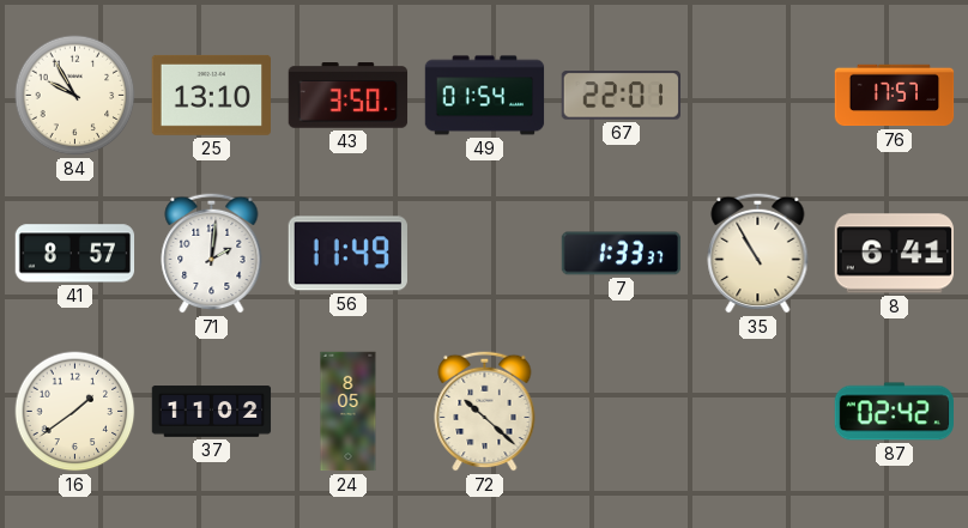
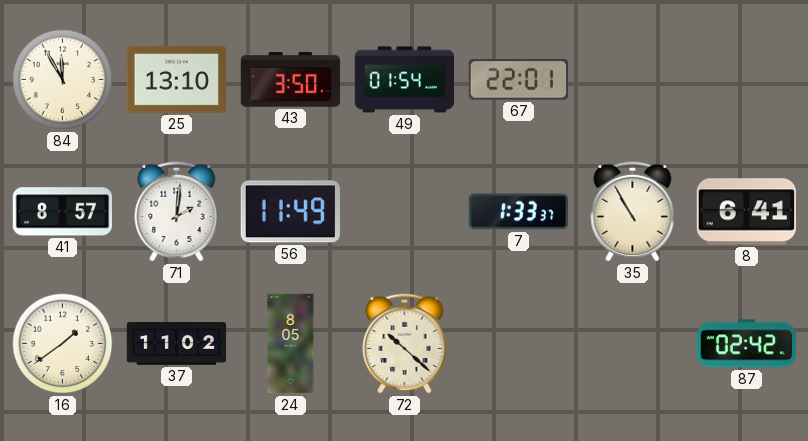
84: 9:55 -> 11:55 (63, 80)
76: 17:57 -> none (895, 96)
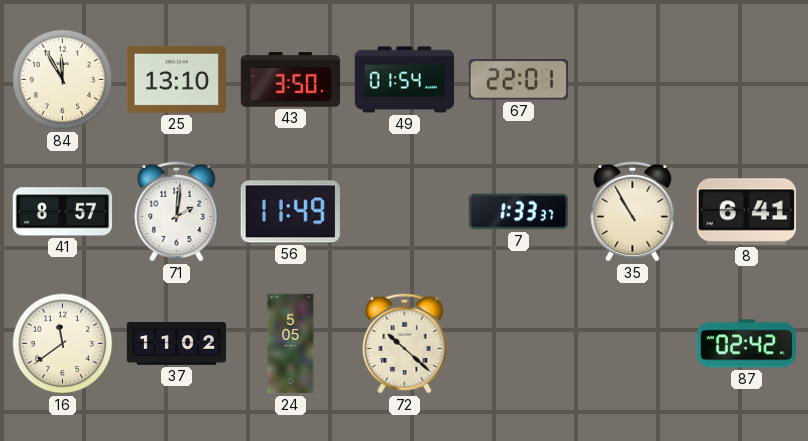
16: 1:39 -> 11:39 (63, 344)
24: 8:05 -> 5:05 (291, 344)
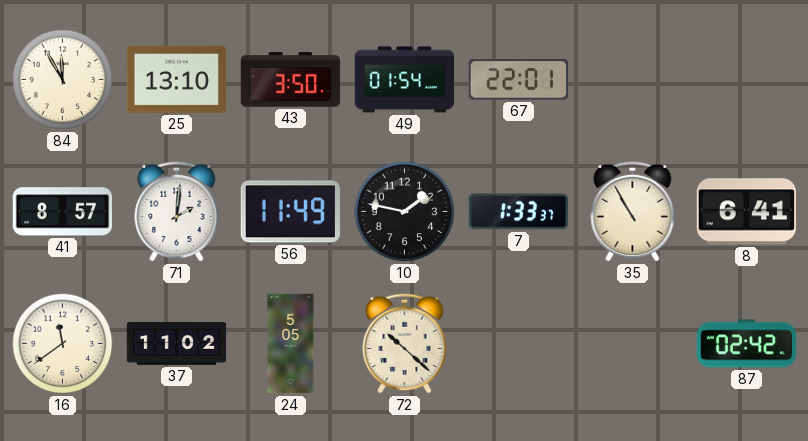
10: none -> 1:47 (405, 212)
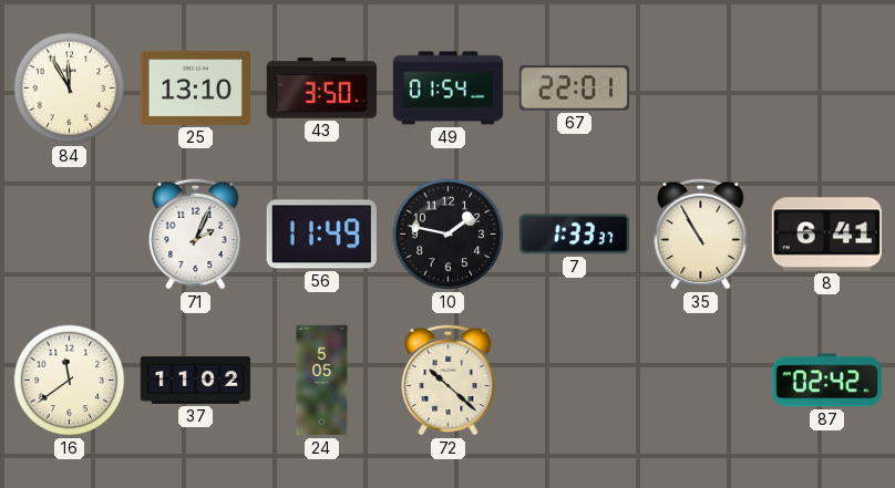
41: 8:57 -> none (63, 212)
71: 2:01 -> 2:04 (196, 233)
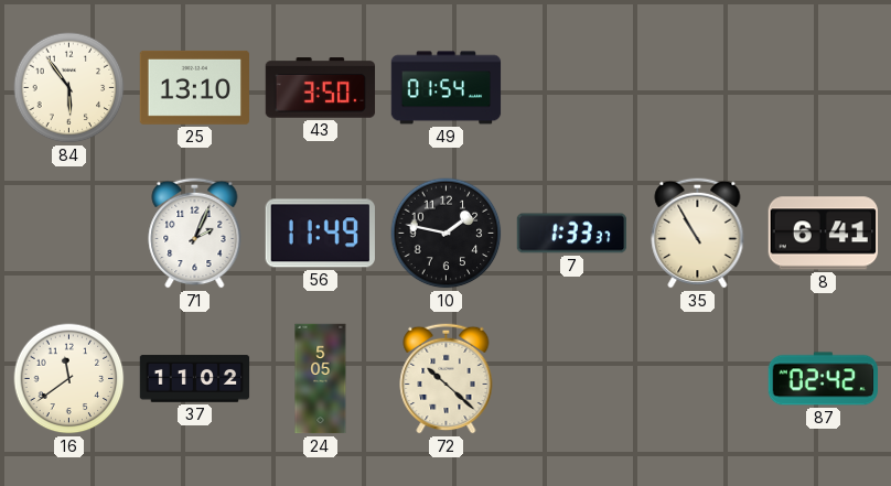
84: 11:55 -> 5:54 (69, 88)
67: 22:01 -> none (574, 89)
